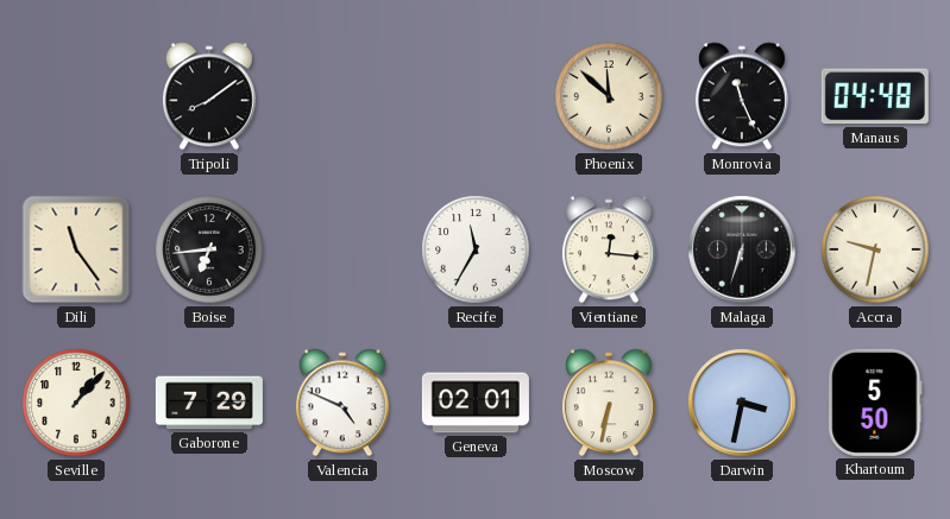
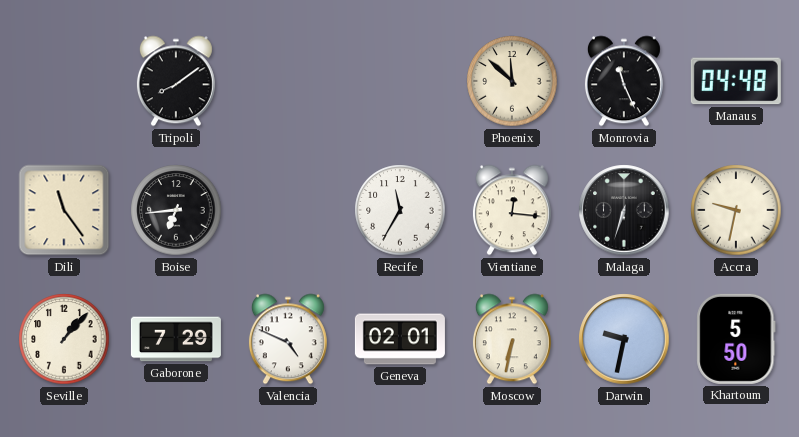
Darwin: 3:32 -> 9:32 (624, 339)
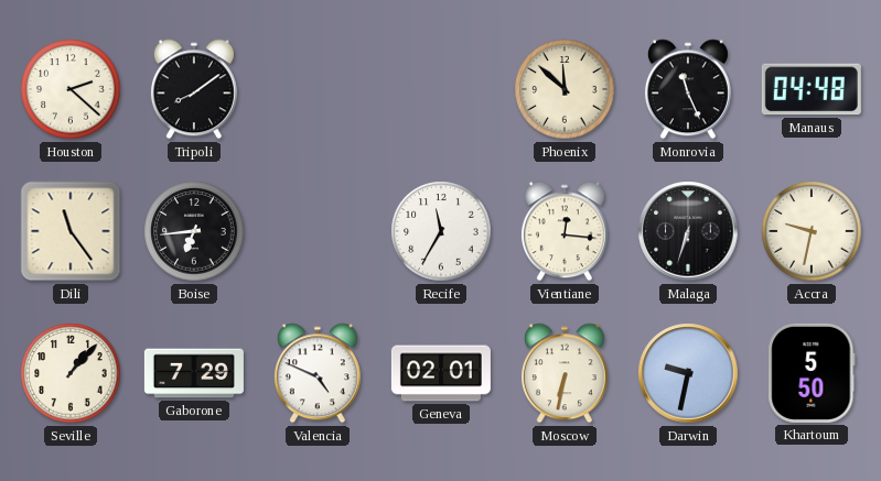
Houston: none -> 2:22 (71, 89)
